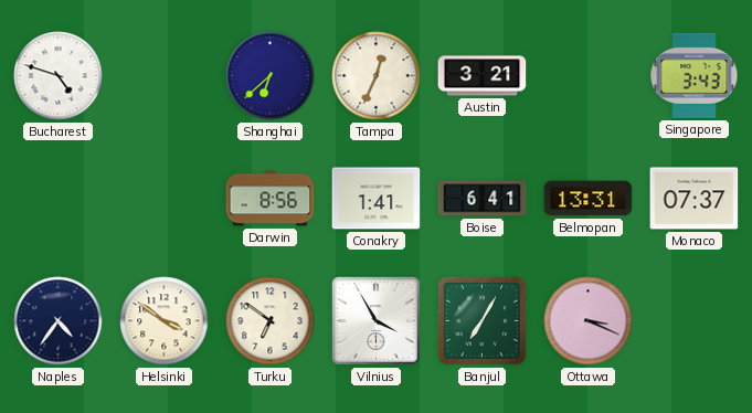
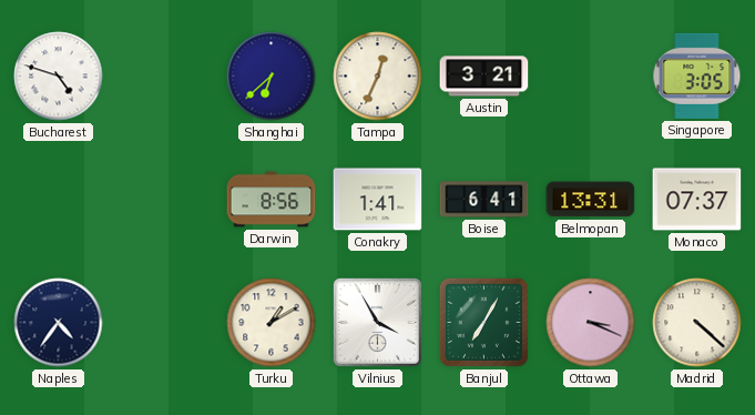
Singapore: 3:43 -> 3:05 (697, 75)
Helsinki: 3:51 -> none (165, 321)
Turku: 6:51 -> 1:10 (272, 323)
Madrid: none -> 4:22 (697, 323)
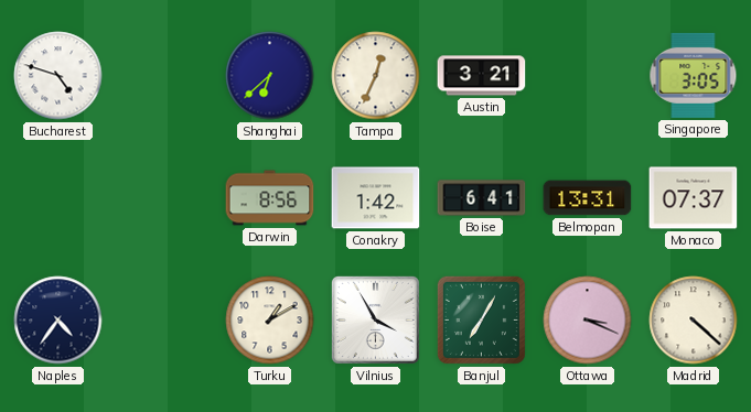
Conakry: 1:41 -> 1:42 (376, 198)
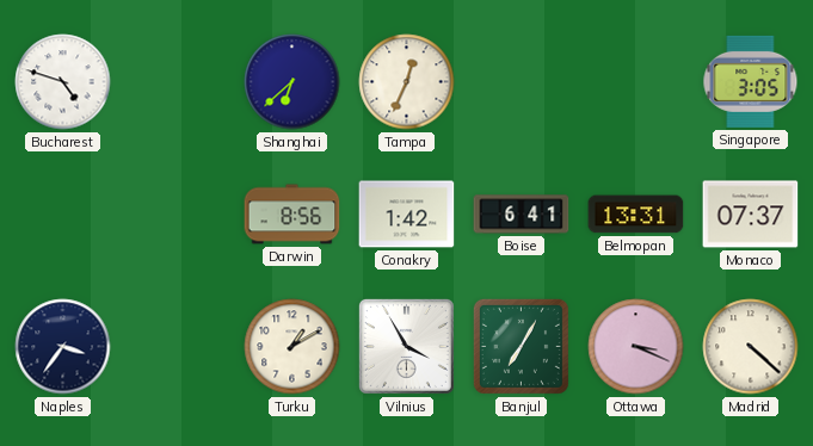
Austin: 3:21 -> none (482, 76)
Naples: 4:36 -> 3:36 (63, 347)
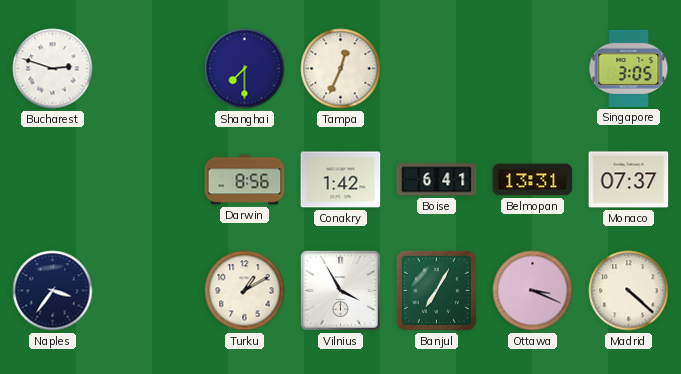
Bucharest: 4:48 -> 2:48 (53, 69)
Shanghai: 6:38 -> 7:30 (245, 69)
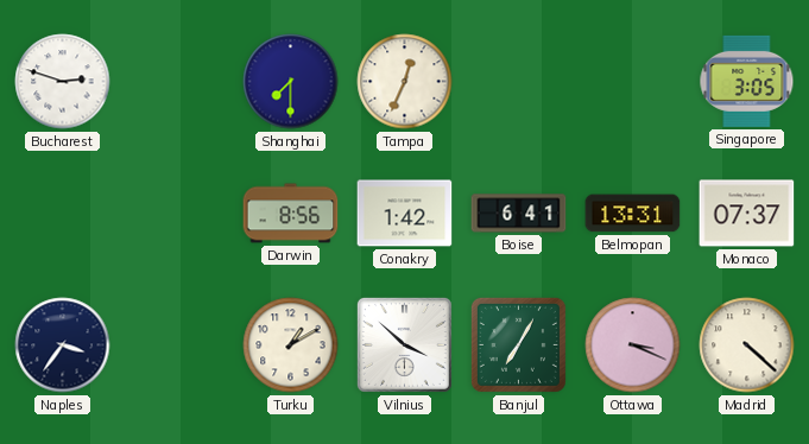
Vilnius: 3:55 -> 3:52 (404, 344)
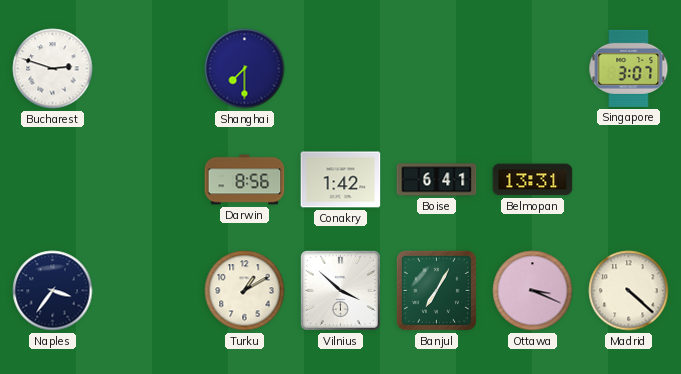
Tampa: 12:34 -> none (405, 82)
Singapore: 3:05 -> 3:07 (629, 68)
Monaco: 07:37 -> none (747, 214)
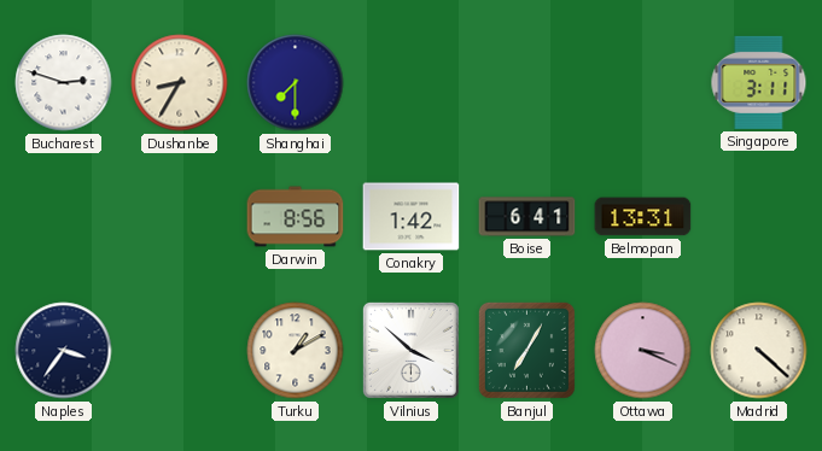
Dushanbe: none -> 8:35 (180, 83)
Singapore: 3:07 -> 3:11 (759, 82)
